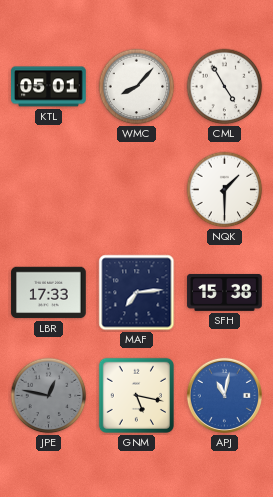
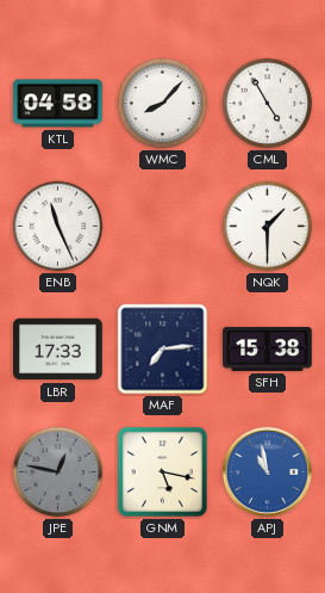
KTL: 05:01 -> 04:58 (58, 104)
ENB: none -> 11:26 (58, 227)
APJ: 11:02 -> 10:58 (267, 471)
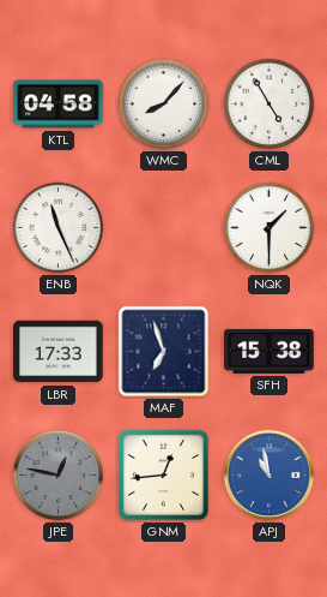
MAF: 7:14 -> 6:57 (164, 352)
GNM: 5:17 -> 12:44 (163, 474)
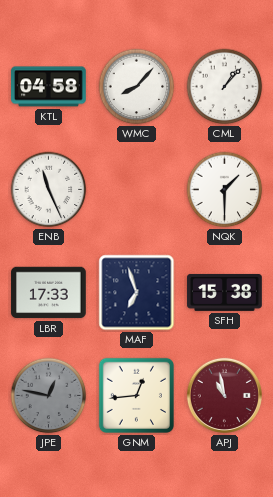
CML: 4:55 -> 1:07 (225, 87)
APJ dial: blue -> burgundy (224, 395)
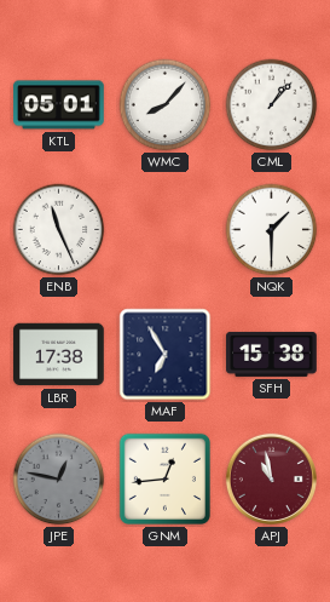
KTL: 04:58 -> 05:01 (59, 105)
LBR: 17:33 -> 17:38 (59, 355)
MAF: 6:57 -> 6:55 (166, 355)
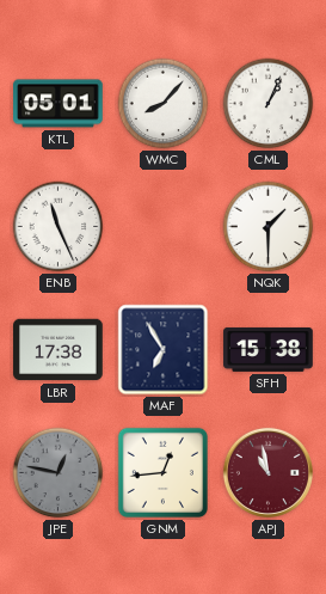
CML: 1:07 -> 1:04 (269, 104)
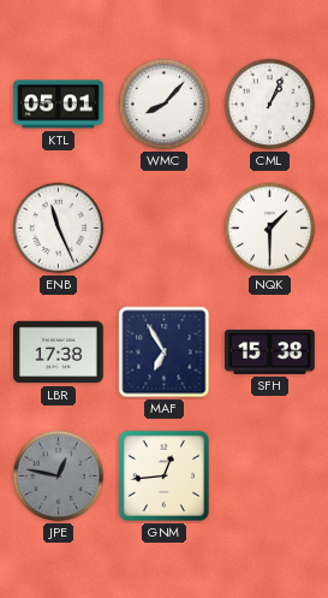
APJ: 10:58 -> none (267, 472)
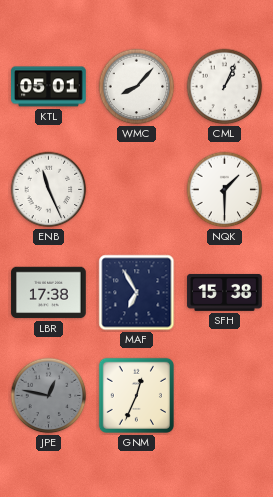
GNM: 12:44 -> 12:34 (136, 395)
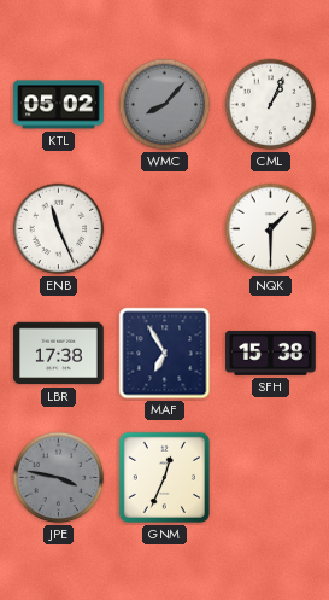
KTL: 05:01 -> 05:02 (59, 105)
WMC dial: white -> grey (165, 105)
JPE: 12:47 -> 3:47 (59, 478)
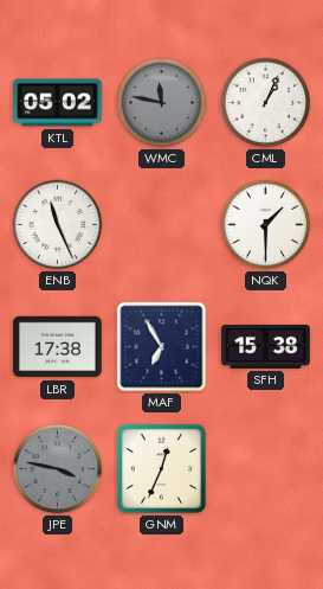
WMC: 8:07 -> 11:47 (162, 103)
